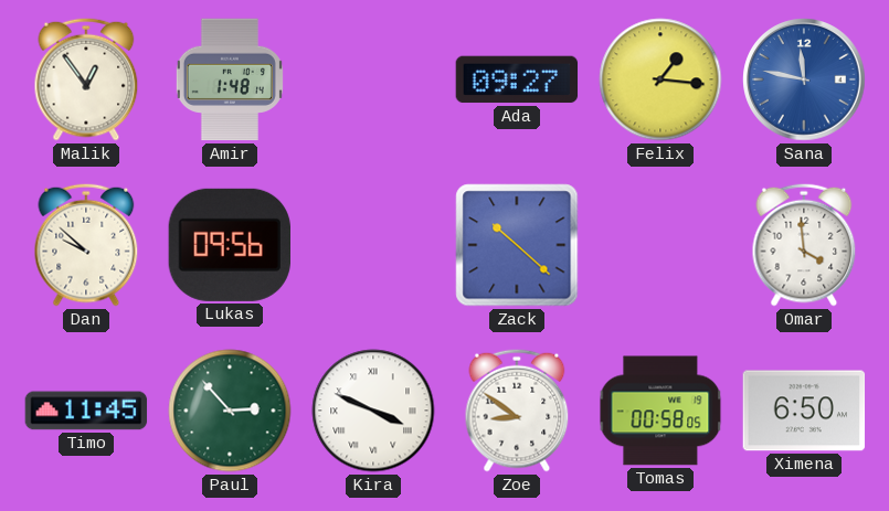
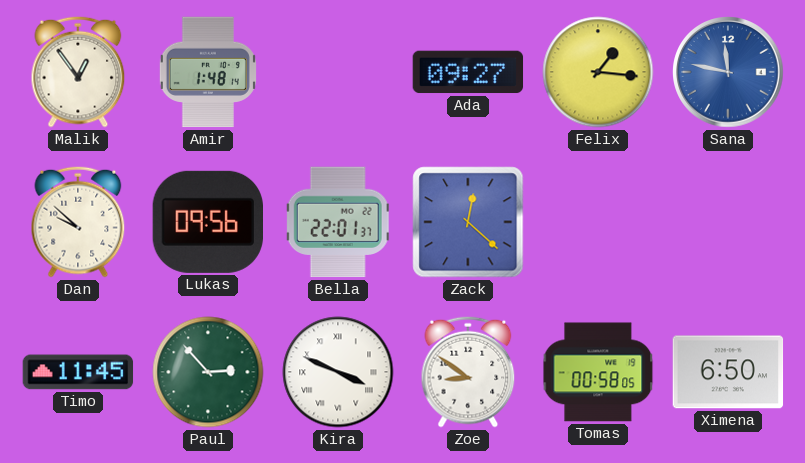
Bella: none -> 22:01 (338, 222)
Zack: 10:22 -> 12:22 (468, 222)
Omar: 3:59 -> none (804, 245)
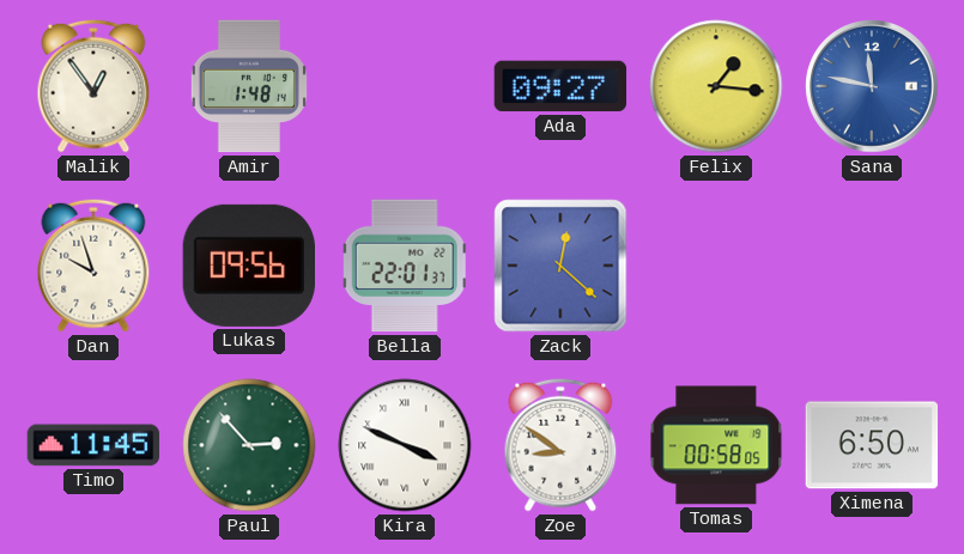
Dan: 9:52 -> 9:57 (93, 266)
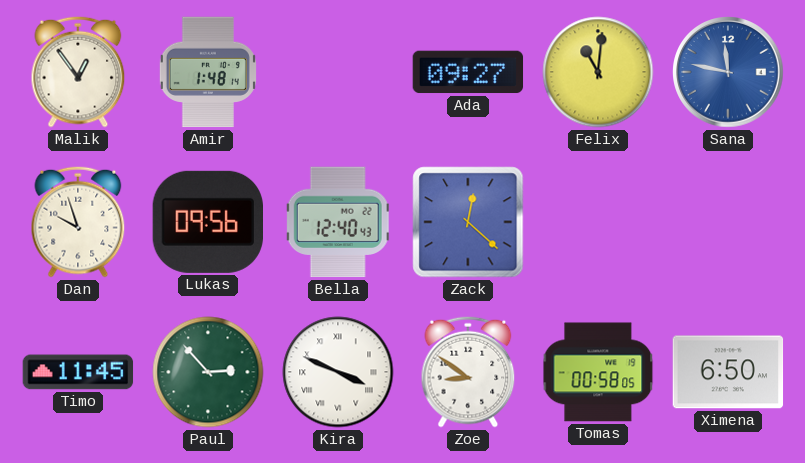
Felix: 1:16 -> 11:01 (598, 72)
Bella: 22:01 -> 12:40 (338, 222)
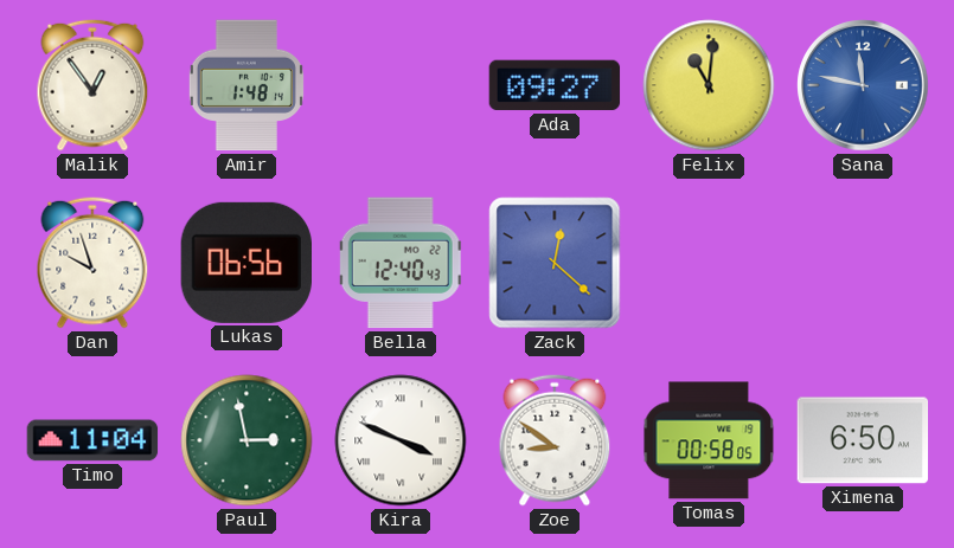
Lukas: 09:56 -> 06:56 (245, 263)
Timo: 11:45 -> 11:04 (92, 440)
Paul: 2:53 -> 2:58 (246, 440)
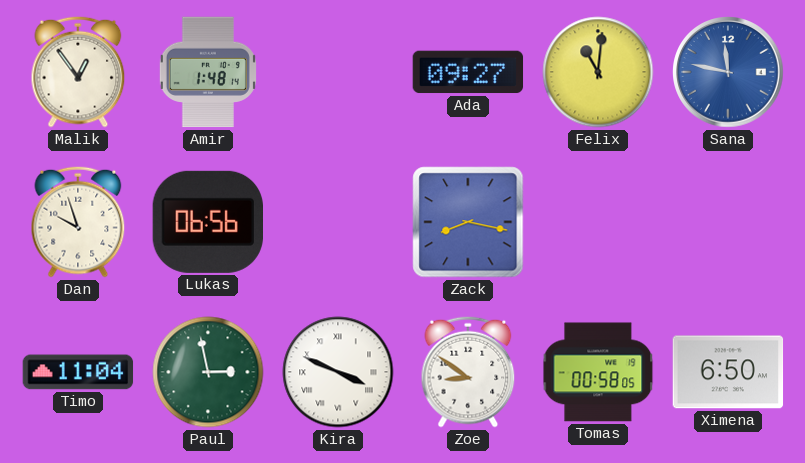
Bella: 12:40 -> none (401, 263)
Zack: 12:22 -> 8:17 (468, 222)
